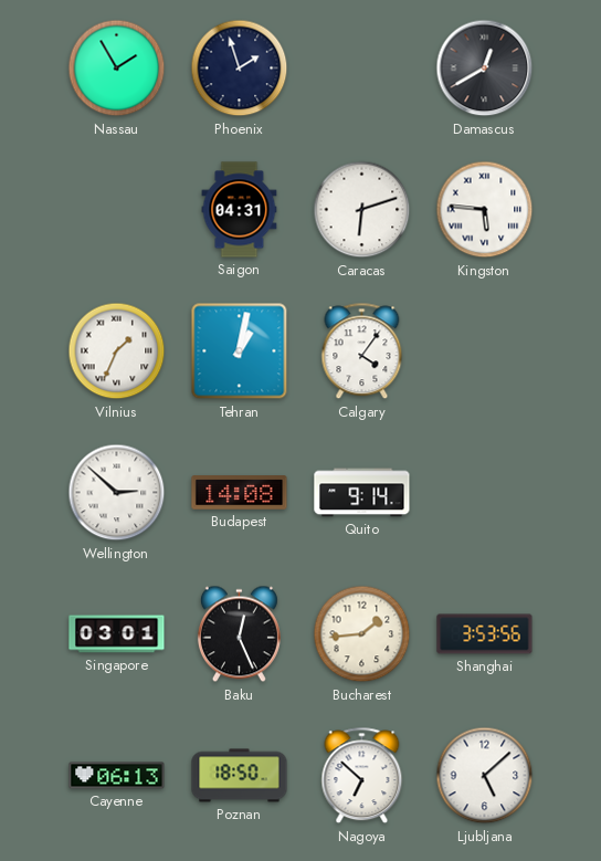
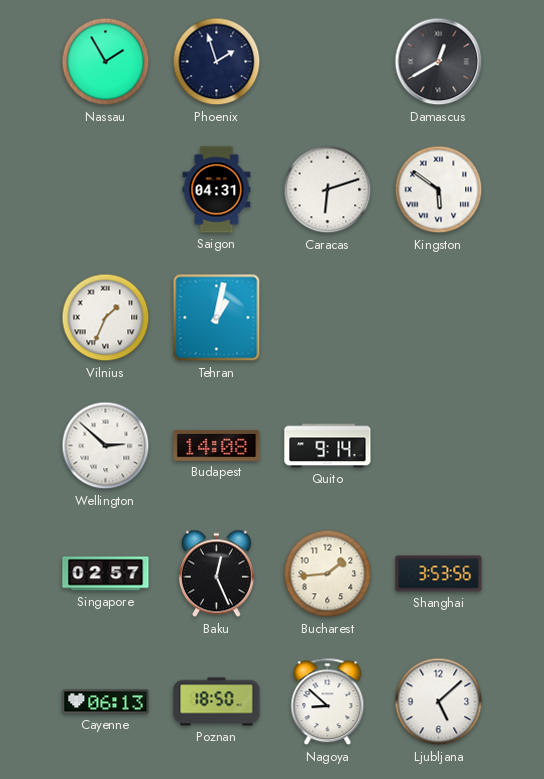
Kingston: 5:46 -> 5:51 (439, 190)
Calgary: 4:06 -> none (362, 351)
Singapore: 03:01 -> 02:57 (106, 574)
Nagoya: 6:52 -> 8:52 (328, 702)
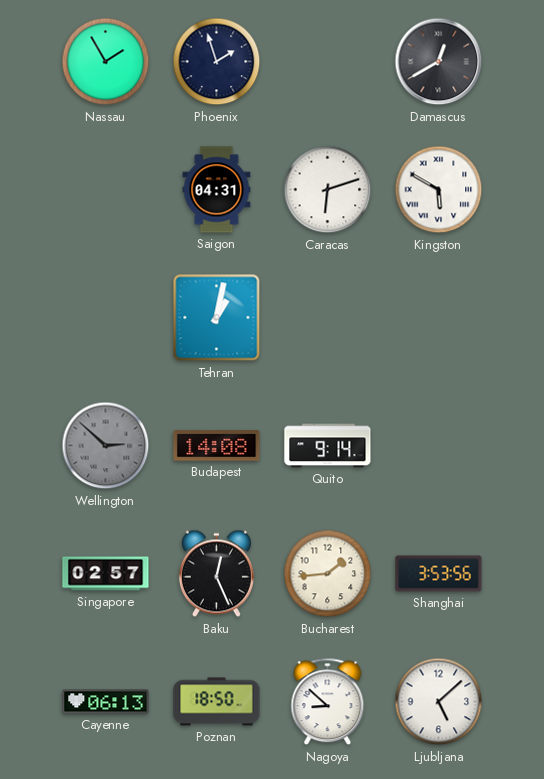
Kingston: 5:51 -> 5:50 (439, 190)
Vilnius: 1:34 -> none (106, 318)
Wellington dial: white -> grey (106, 446)
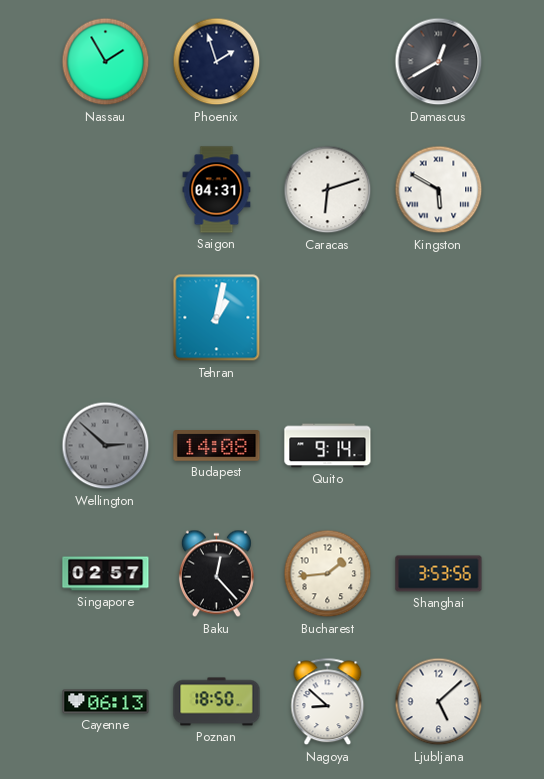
Baku: 12:26 -> 12:23 (216, 574)
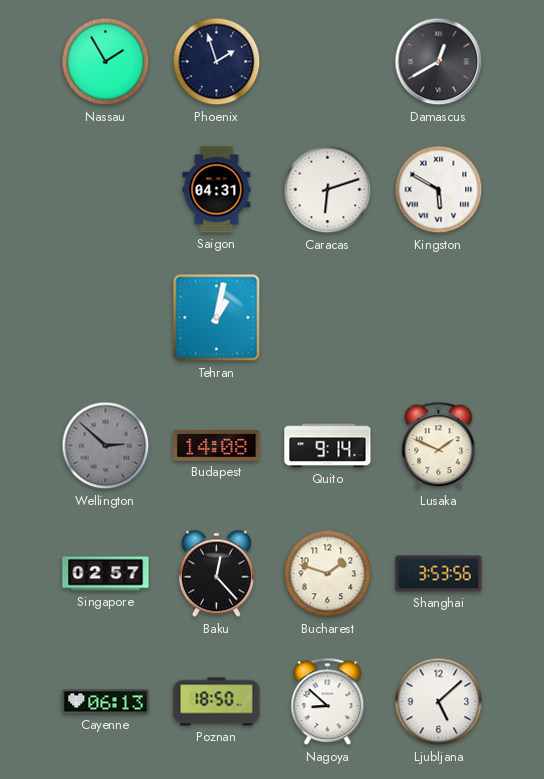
Lusaka: none -> 1:49 (439, 446)
Bucharest: 1:44 -> 1:48 (328, 574)
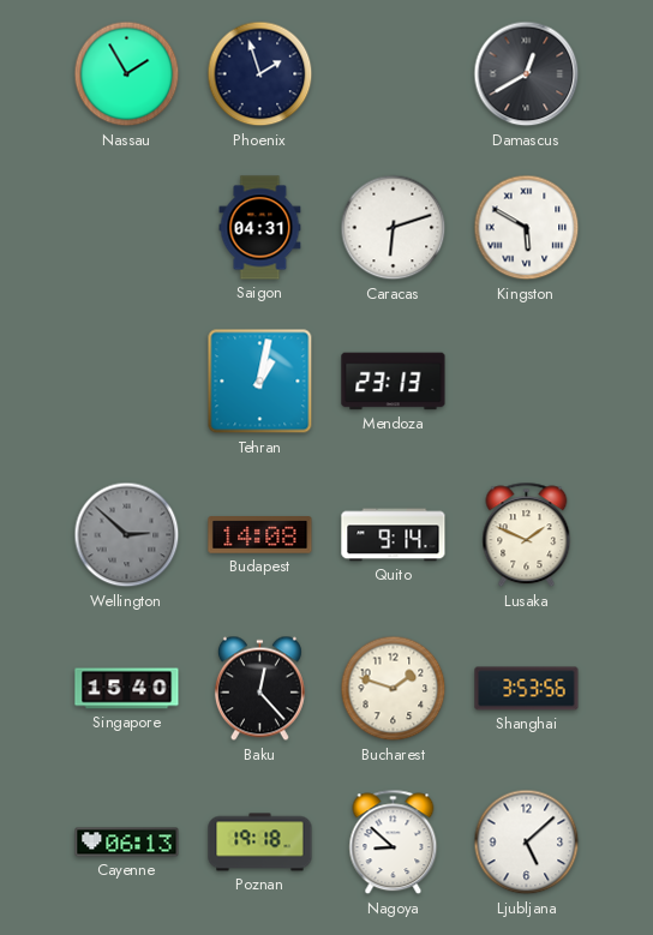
Mendoza: none -> 23:13 (394, 382)
Singapore: 02:57 -> 15:40 (127, 689)
Poznan: 18:50 -> 19:18 (260, 843)
